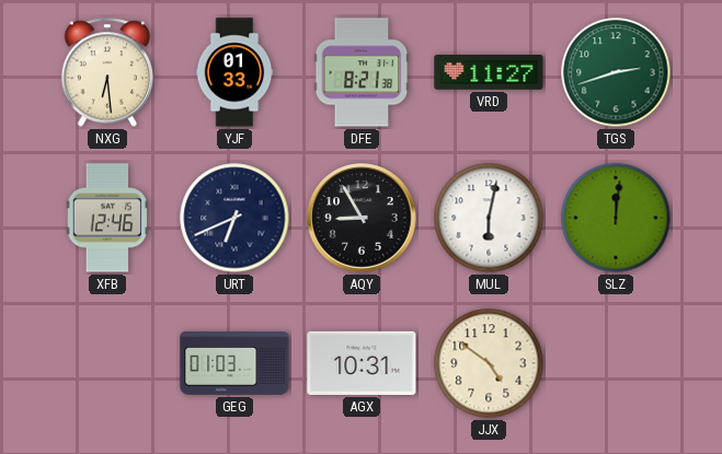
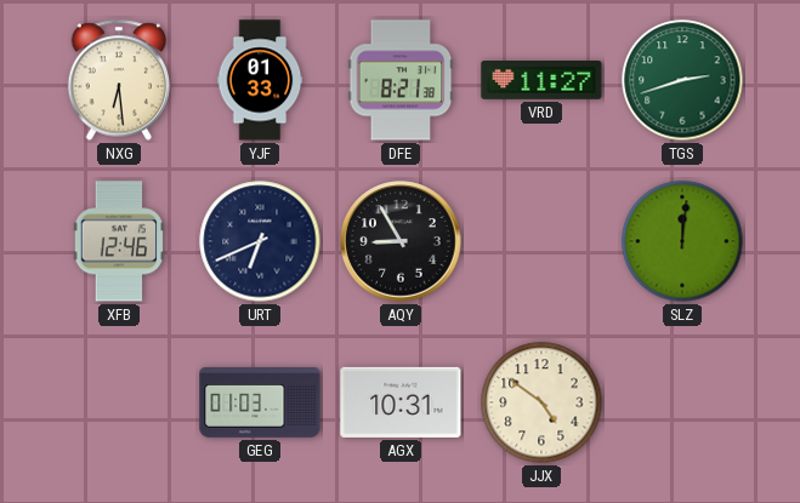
MUL: 6:02 -> none (489, 218)
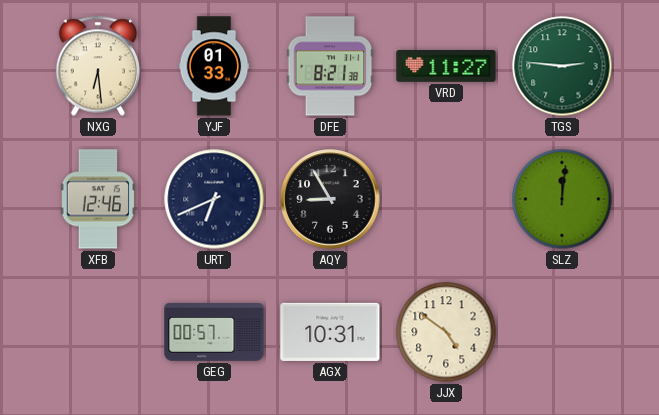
TGS: 2:42 -> 2:46 (562, 66)
GEG: 01:03 -> 00:57 (214, 333)
